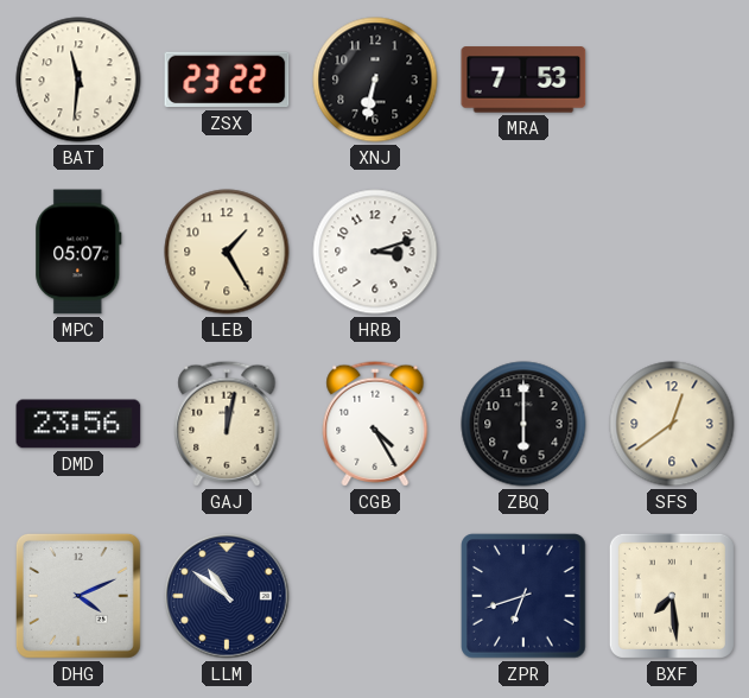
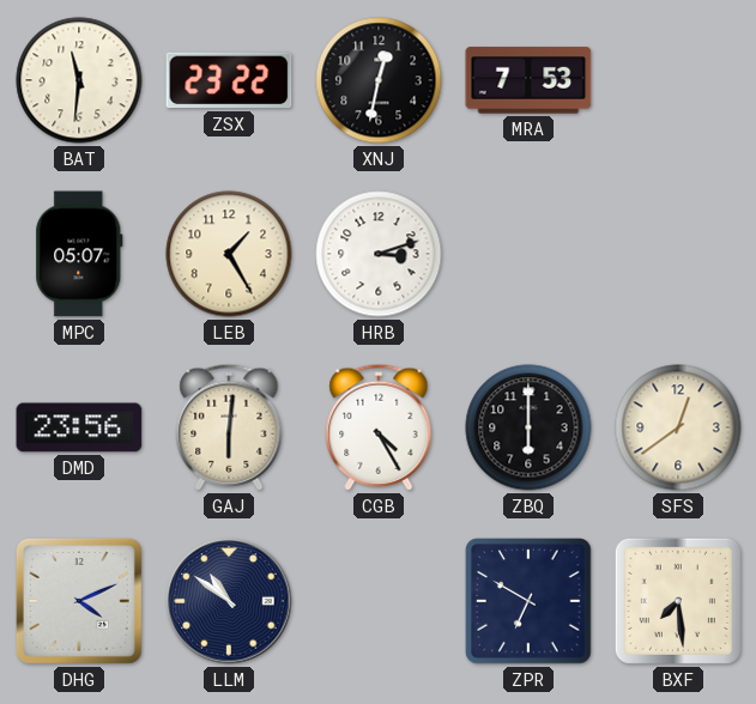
XNJ: 6:32 -> 12:32 (379, 80)
GAJ: 12:02 -> 6:01 (229, 427)
ZPR: 6:42 -> 6:50 (528, 601)
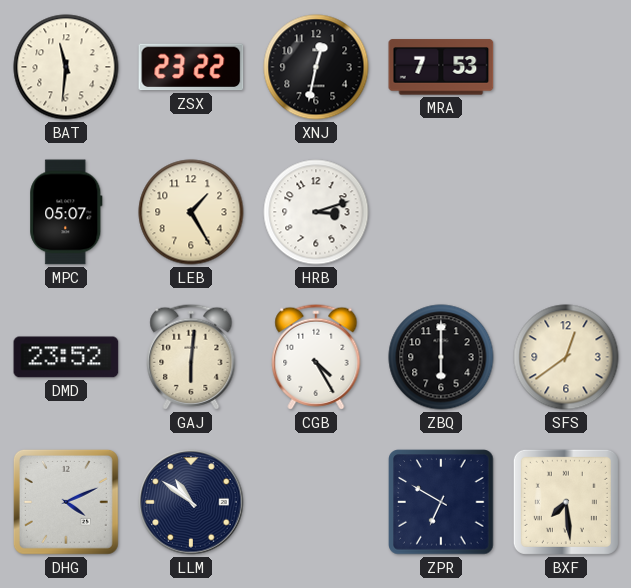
DMD: 23:56 -> 23:52 (66, 357)
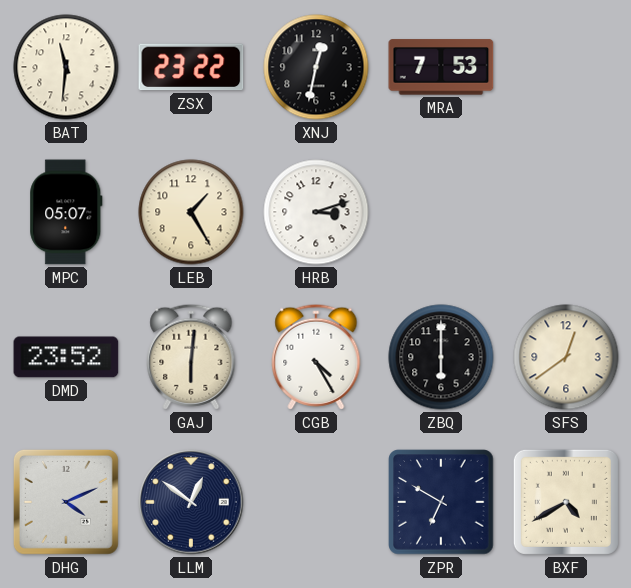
LLM: 10:51 -> 12:51 (191, 502)
BXF: 7:29 -> 4:40 (566, 502)
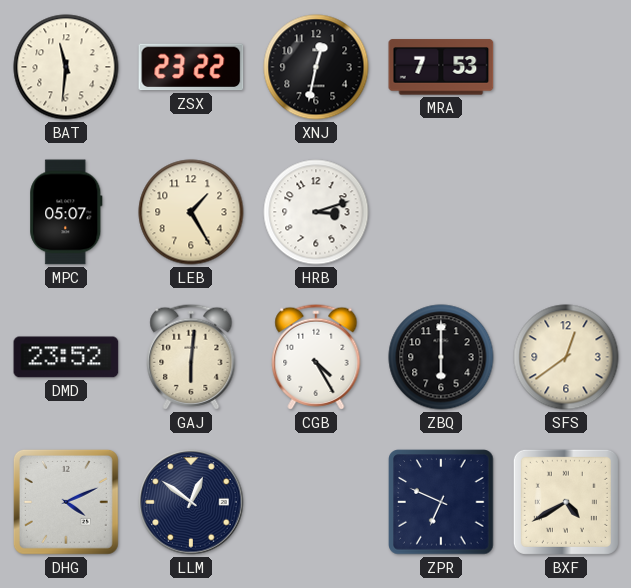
ZPR: 6:50 -> 6:49 (441, 502)
